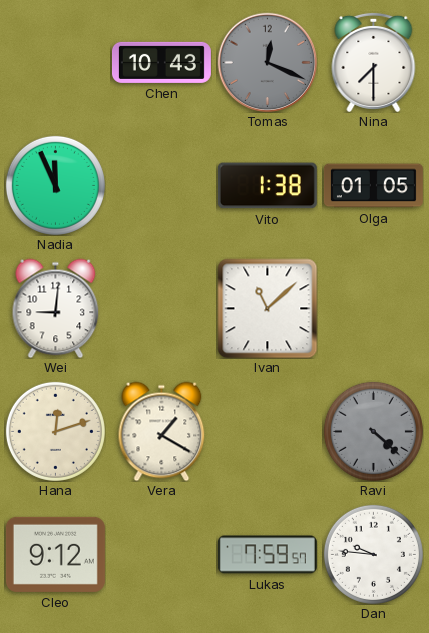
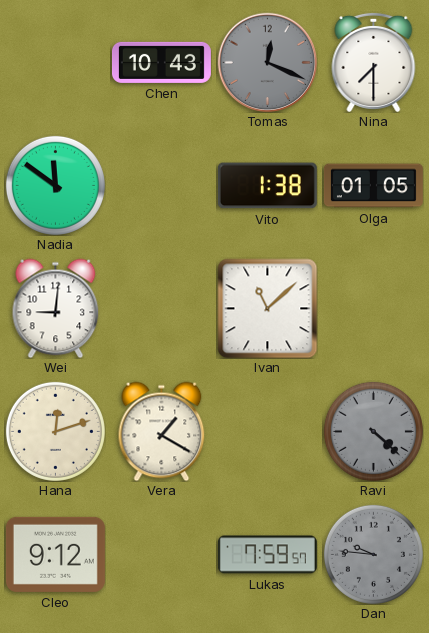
Nadia: 11:56 -> 11:51 (55, 185)
Dan dial: white -> grey (373, 554)
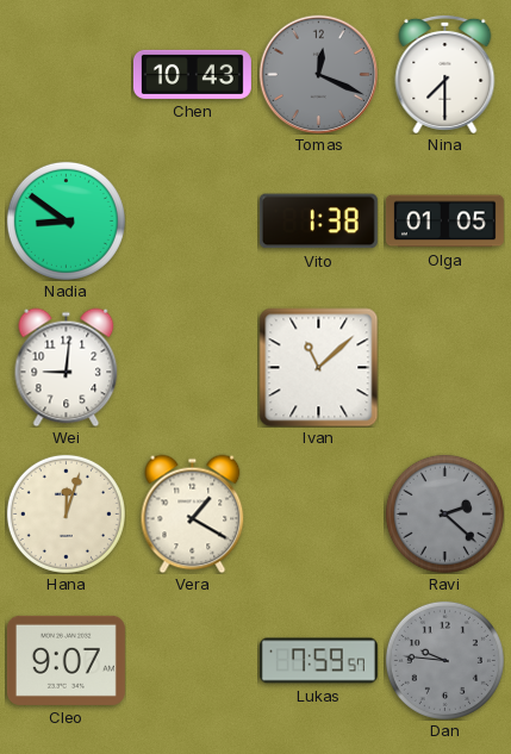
Nadia: 11:51 -> 8:51 (66, 220)
Hana: 12:12 -> 12:03 (66, 513)
Ravi: 4:22 -> 2:22 (444, 513)
Cleo: 9:12 -> 9:07 (66, 660)
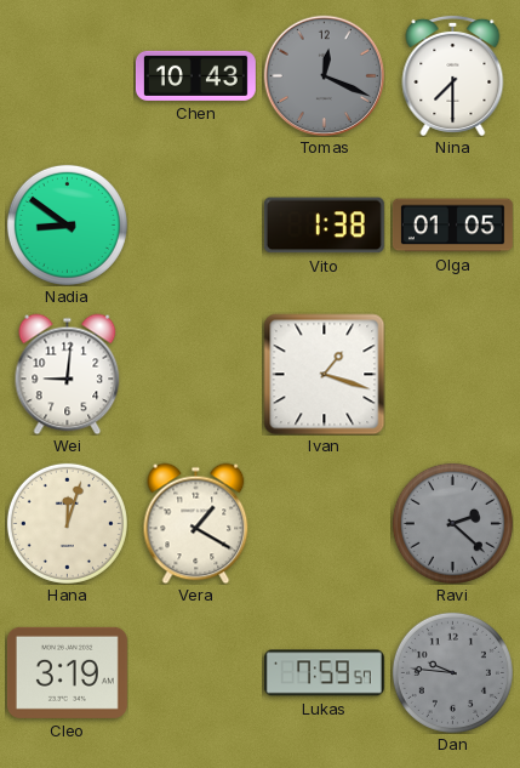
Ivan: 11:08 -> 1:18 (324, 374)
Cleo: 9:07 -> 3:19 (67, 672)
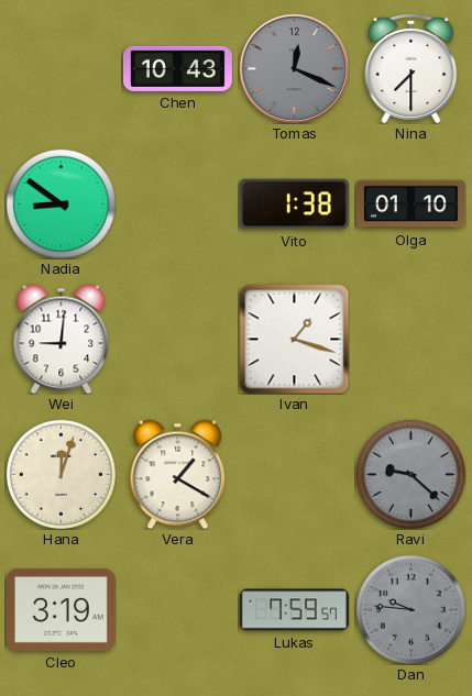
Olga: 01:05 -> 01:10 (410, 205)
Ravi: 2:22 -> 9:22 (410, 474)
